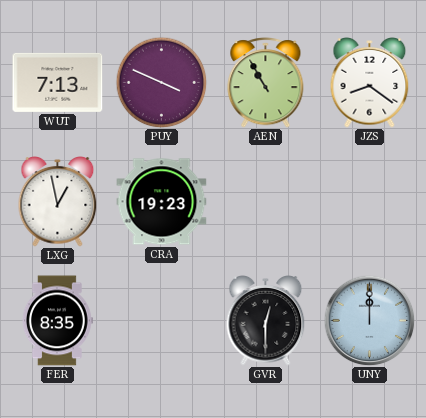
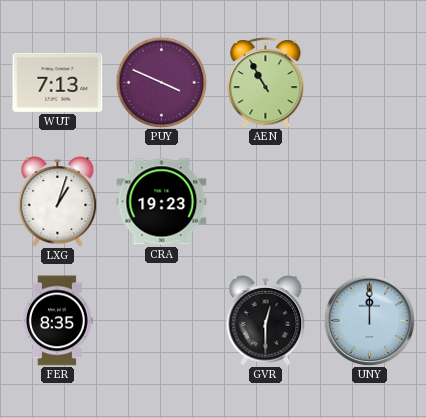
JZS: 8:21 -> none (370, 83)
LXG: 12:58 -> 1:03 (58, 202)
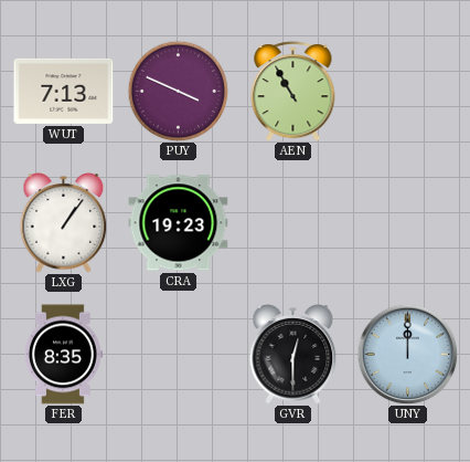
LXG: 1:03 -> 1:06 (64, 223)
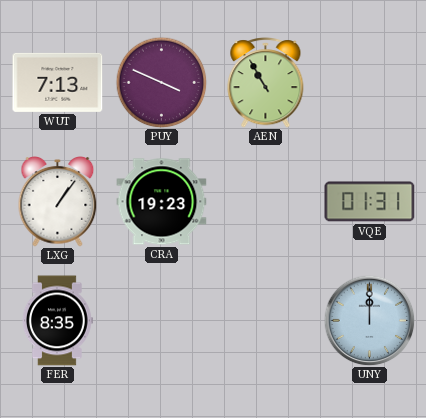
VQE: none -> 01:31 (370, 202)
GVR: 12:30 -> none (293, 355)
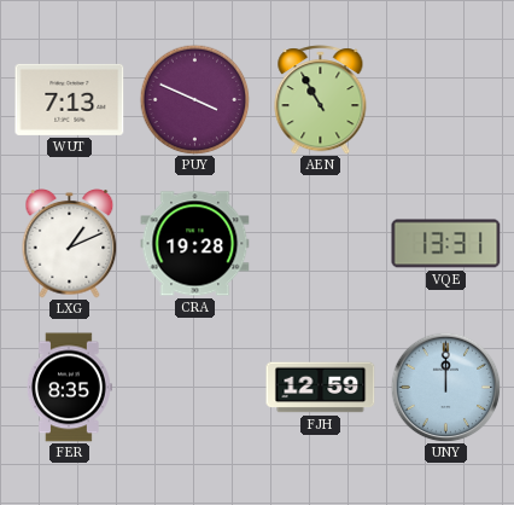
LXG: 1:06 -> 1:11 (70, 244)
CRA: 19:23 -> 19:28 (195, 244)
VQE: 01:31 -> 13:31 (446, 244)
FJH: none -> 12:59 (321, 388)
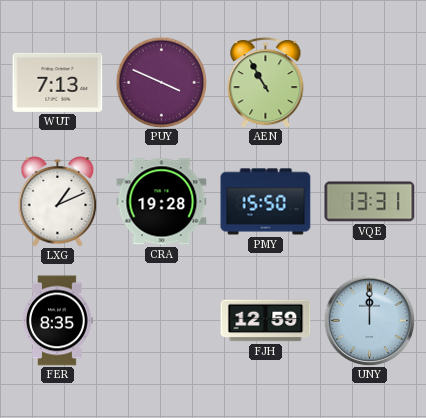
PMY: none -> 15:50 (266, 202)
